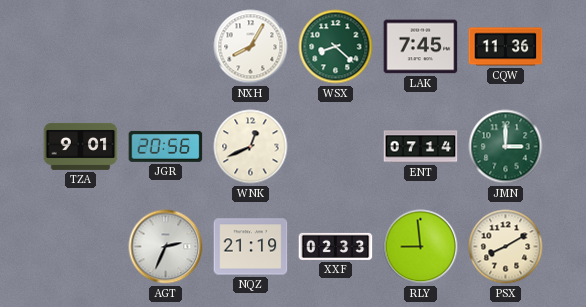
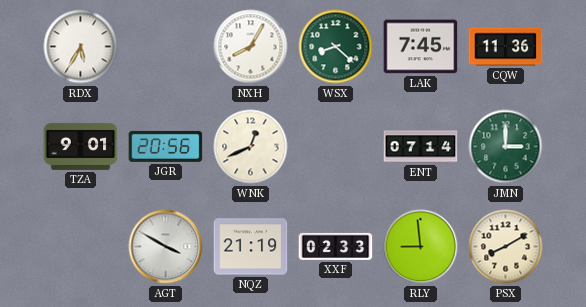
RDX: none -> 5:35 (81, 47)
AGT: 2:34 -> 3:50 (166, 247)
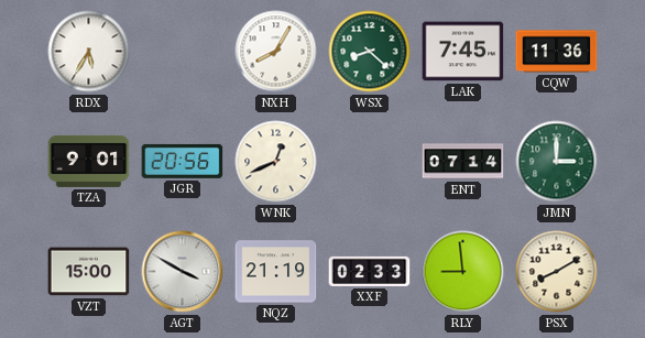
VZT: none -> 15:00 (89, 272)
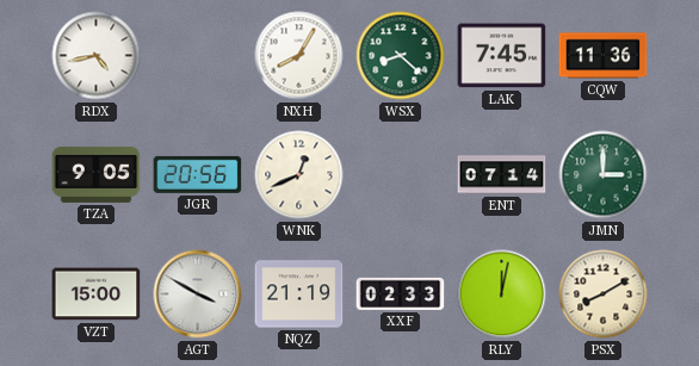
RDX: 5:35 -> 4:43 (97, 56)
TZA: 9:01 -> 9:05 (97, 174)
RLY: 8:59 -> 12:02 (502, 294)
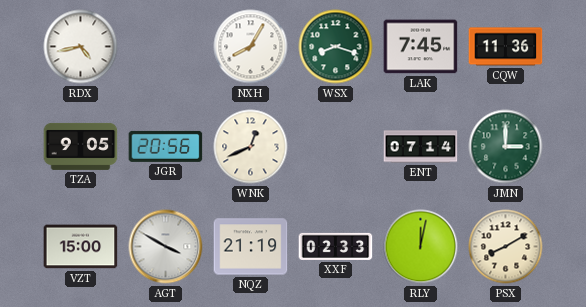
WSX: 8:22 -> 8:18 (336, 47)
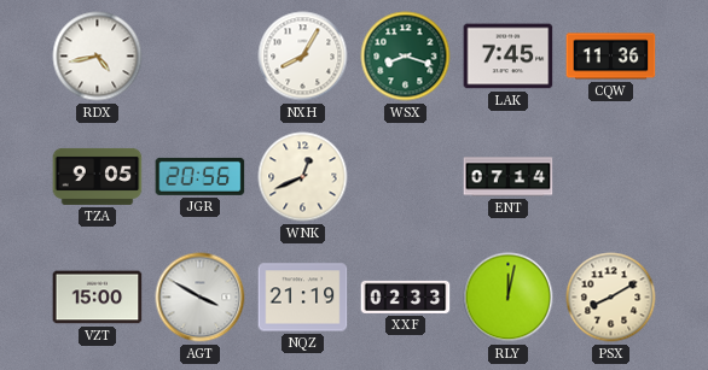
JMN: 3:00 -> none (506, 147)
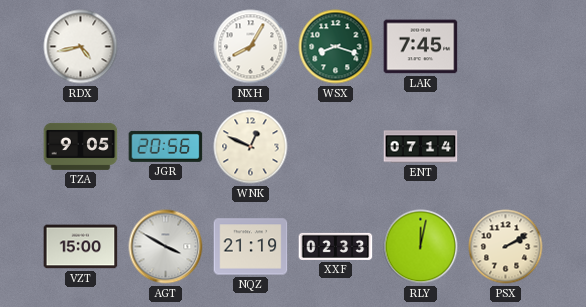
CQW: 11:36 -> none (611, 57)
WNK: 12:41 -> 12:49 (251, 147)
PSX: 8:10 -> 2:10 (506, 247)
